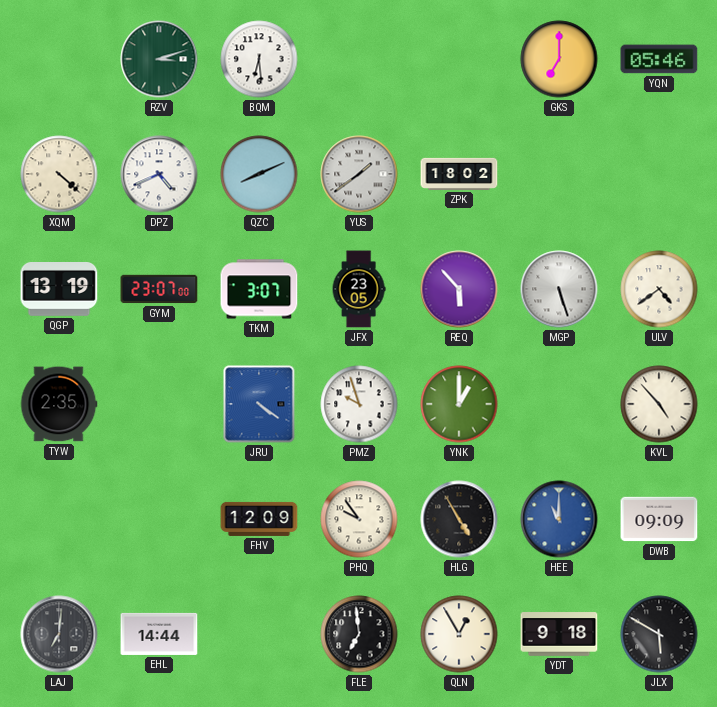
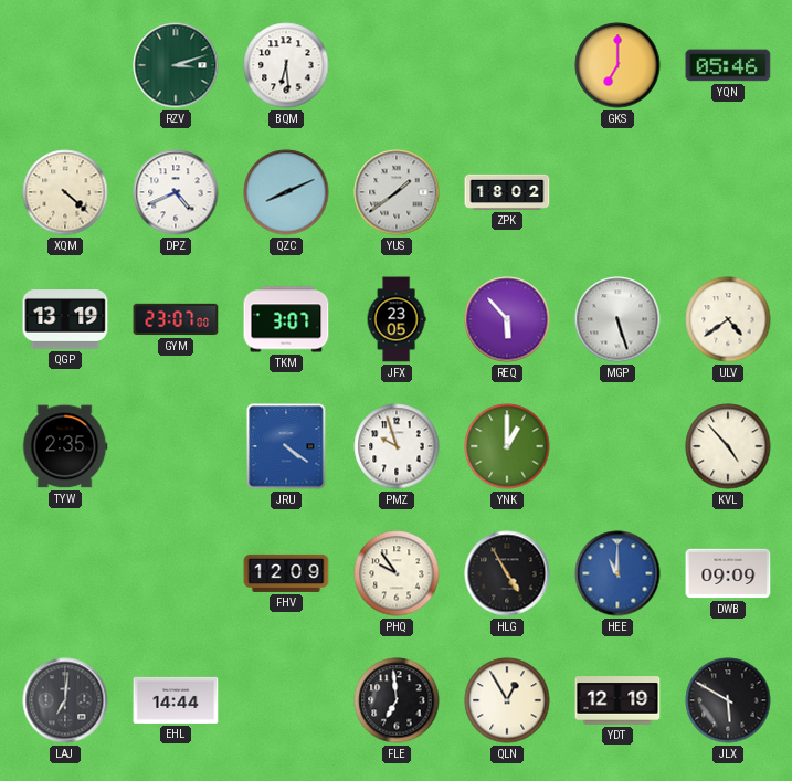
YDT: 9:18 -> 12:19 (617, 700)
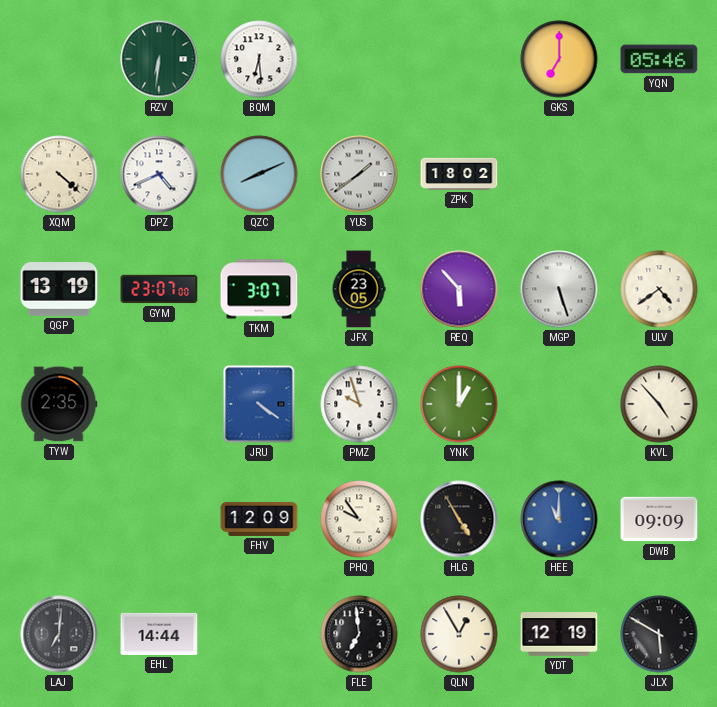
RZV: 3:12 -> 6:31 (159, 59)
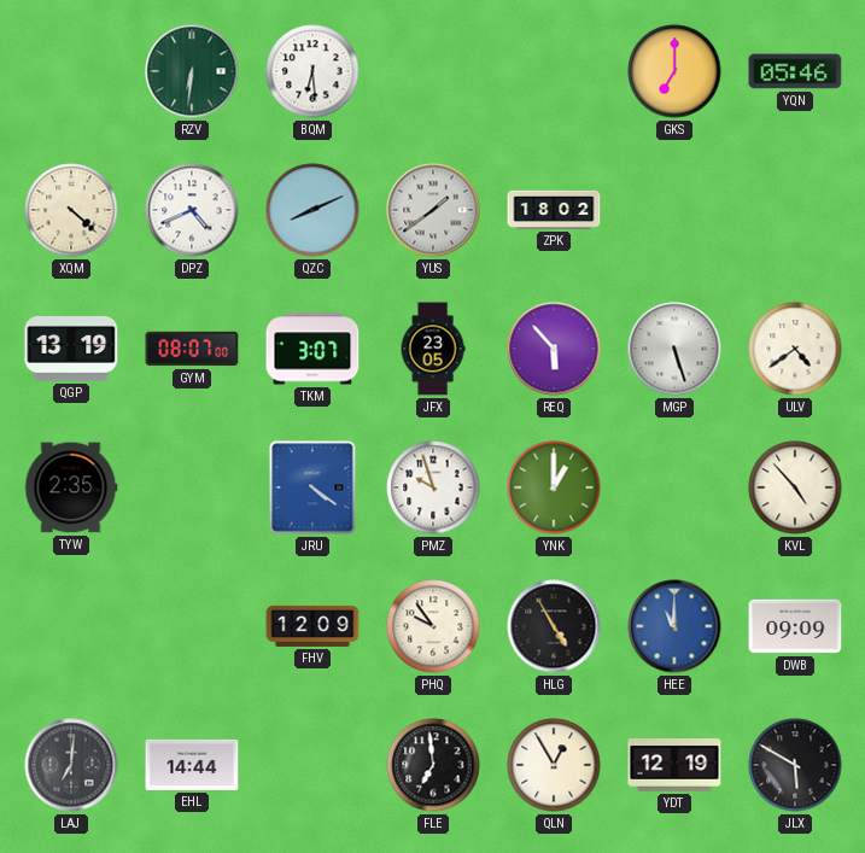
GYM: 23:07 -> 08:07 (192, 349)
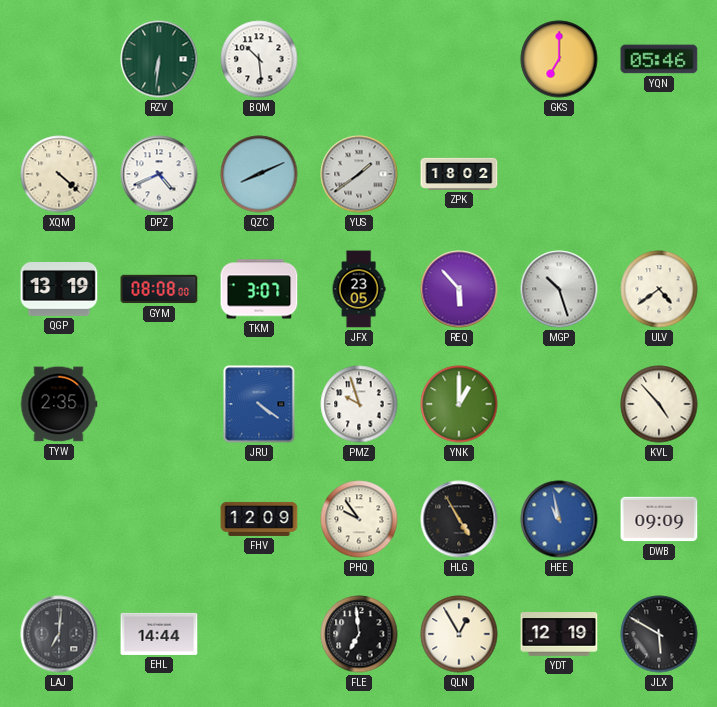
BQM: 6:29 -> 10:29 (259, 59)
GYM: 08:07 -> 08:08 (159, 289)
MGP: 5:27 -> 10:27 (559, 289)
HEE: 11:00 -> 10:58 (559, 519)
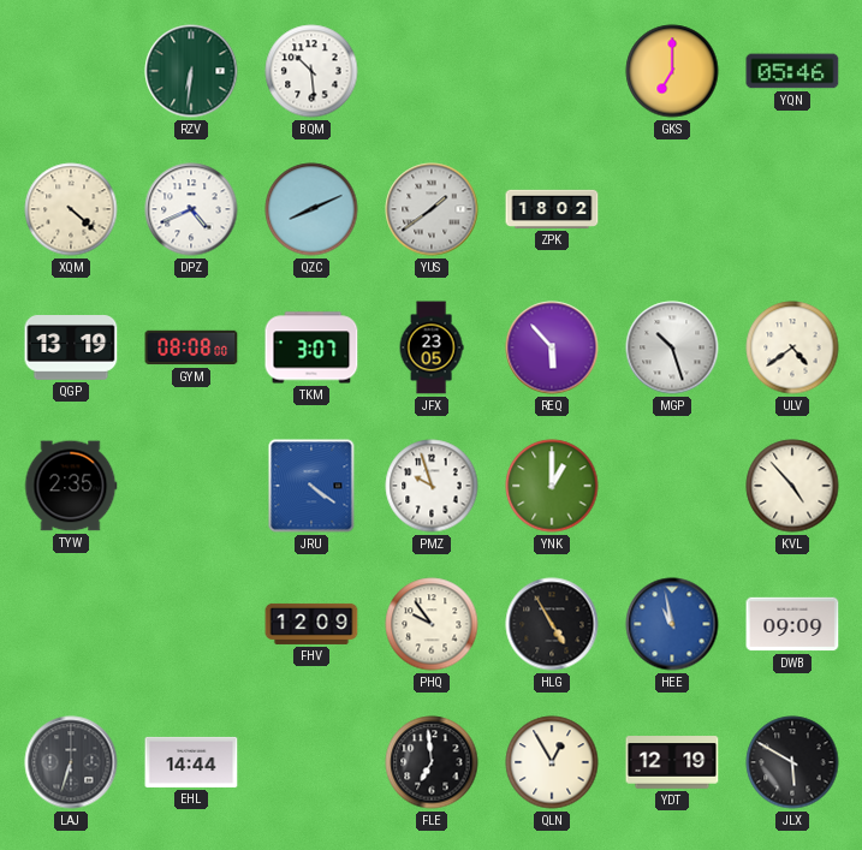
LAJ: 7:01 -> 6:33 (71, 762)
